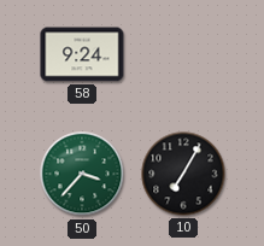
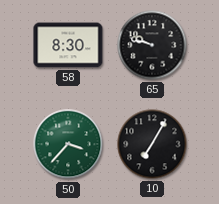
58: 9:24 -> 8:30 (68, 45)
65: none -> 9:48 (152, 45)
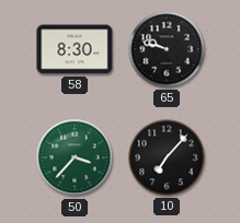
10: 7:05 -> 7:07 (167, 157)
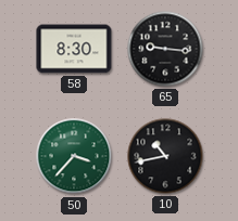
65: 9:48 -> 9:16 (165, 49)
10: 7:07 -> 10:43 (165, 156)
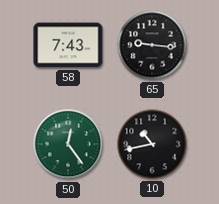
58: 8:30 -> 7:43 (68, 45)
50: 3:37 -> 12:24 (68, 144)
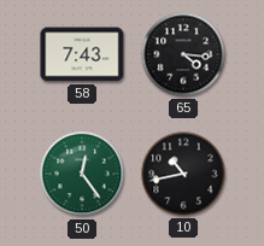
65: 9:16 -> 4:16 (183, 54)
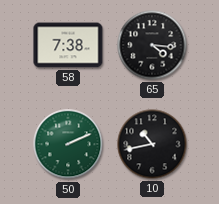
58: 7:43 -> 7:38 (68, 45)
50: 12:24 -> 2:11 (68, 144)
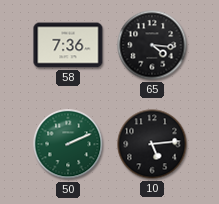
58: 7:38 -> 7:36 (68, 45)
10: 10:43 -> 5:14 (152, 144)
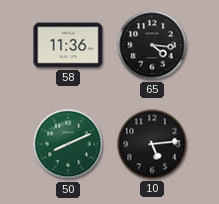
58: 7:36 -> 11:36 (68, 45)
50: 2:11 -> 8:11 (68, 144)
